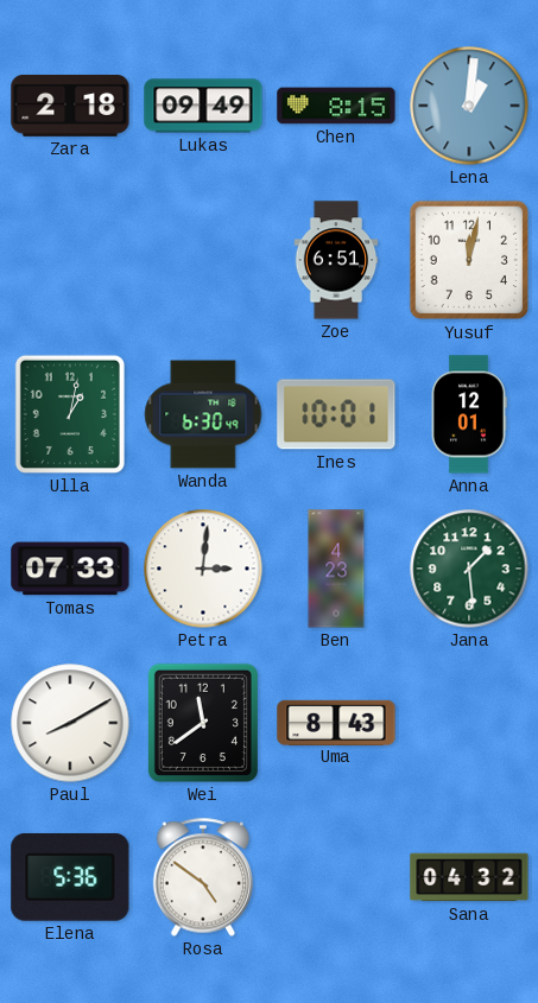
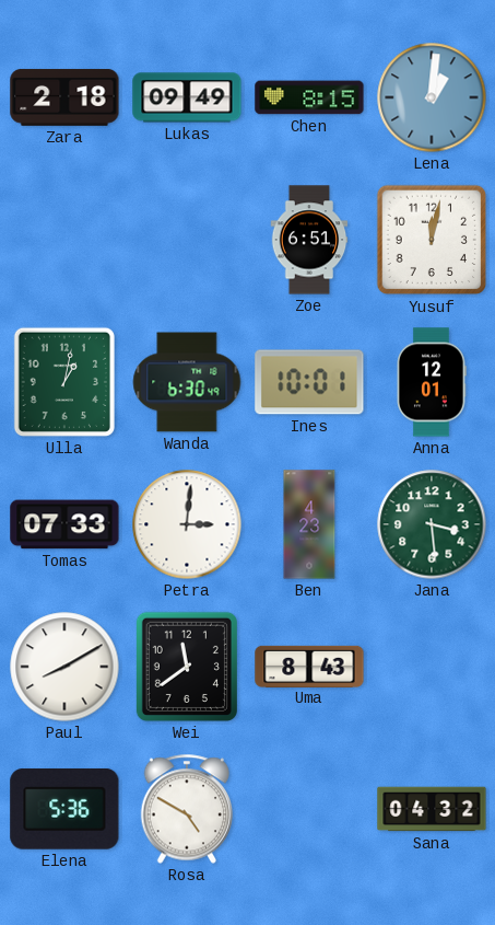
Jana: 1:29 -> 3:29 (432, 524)
Rosa: 4:51 -> 4:50 (187, 809)
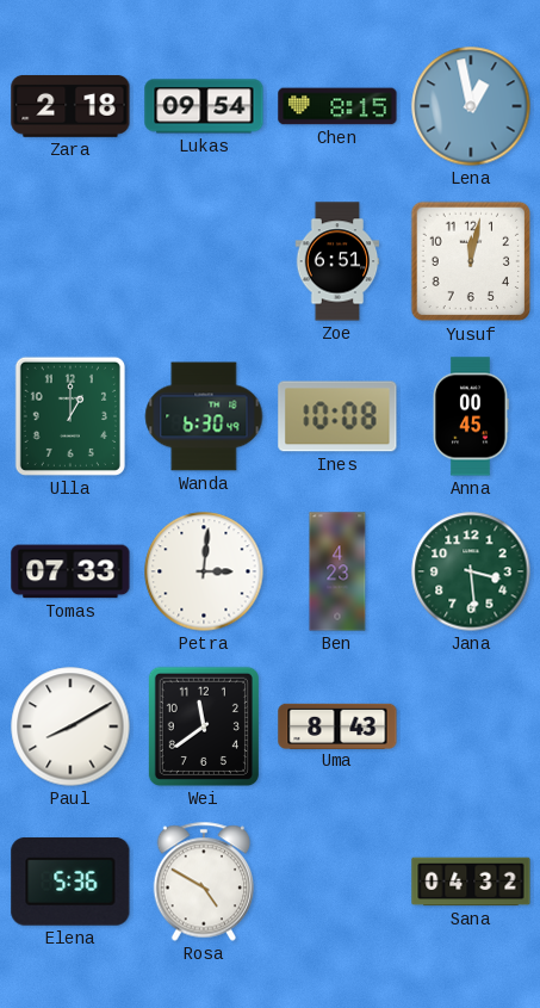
Lukas: 09:49 -> 09:54 (204, 106)
Lena: 1:01 -> 12:58 (471, 106)
Ulla: 1:02 -> 1:00 (70, 416)
Ines: 10:01 -> 10:08 (337, 416)
Anna: 12:01 -> 00:45 (471, 416)
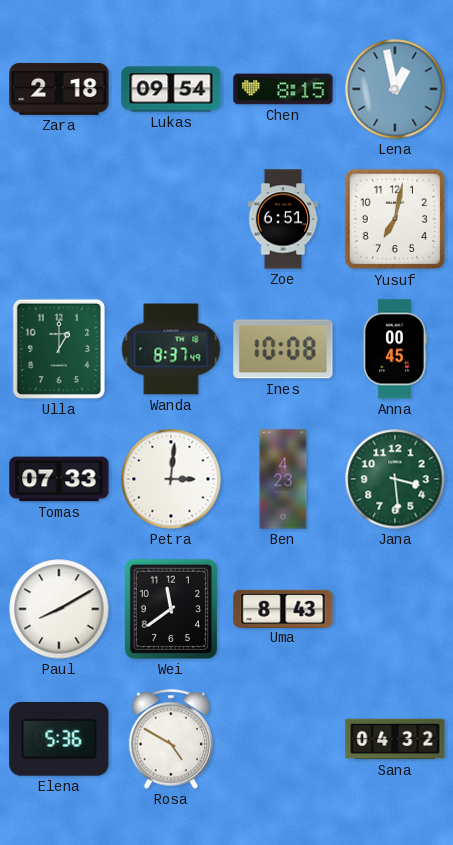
Yusuf: 12:02 -> 7:02 (395, 219)
Wanda: 6:30 -> 8:37 (171, 349)
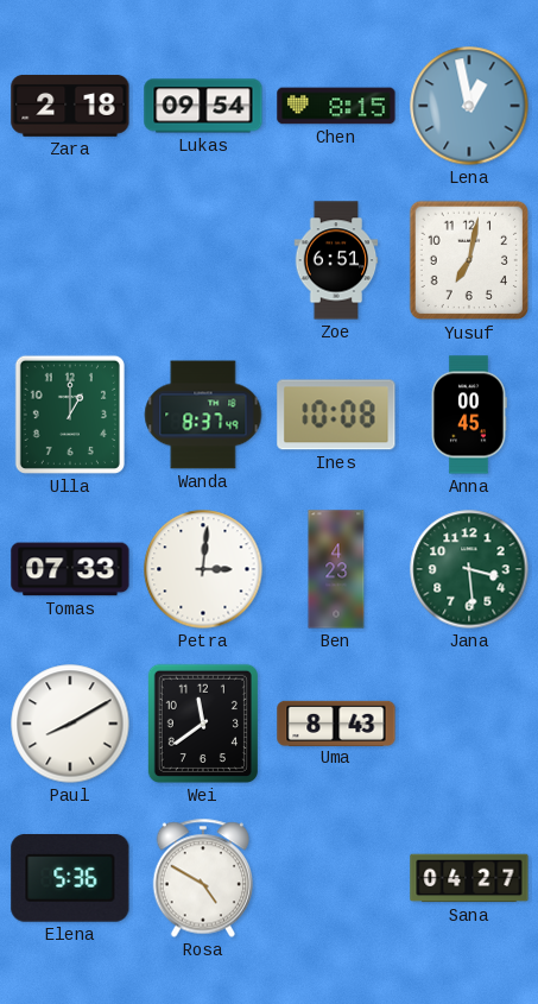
Sana: 04:32 -> 04:27 (469, 878)
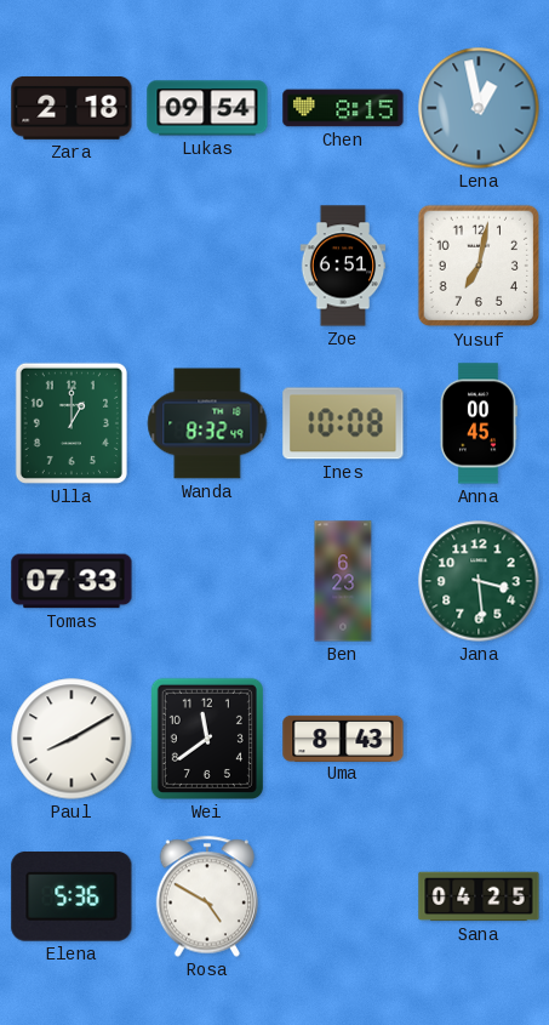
Wanda: 8:37 -> 8:32 (207, 423)
Petra: 3:01 -> none (203, 569)
Ben: 4:23 -> 6:23 (343, 581)
Sana: 04:27 -> 04:25 (479, 896)
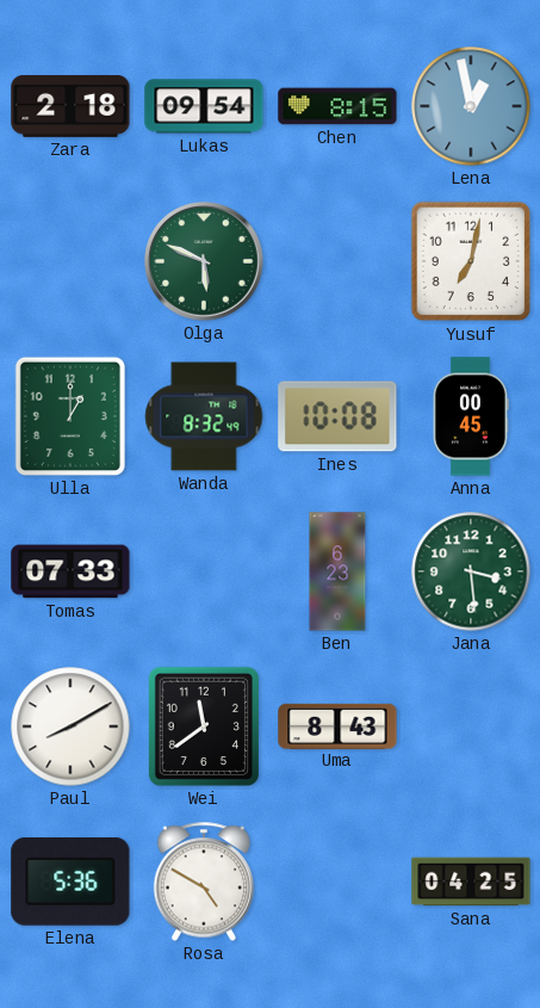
Olga: none -> 5:49 (204, 261)
Zoe: 6:51 -> none (343, 266)
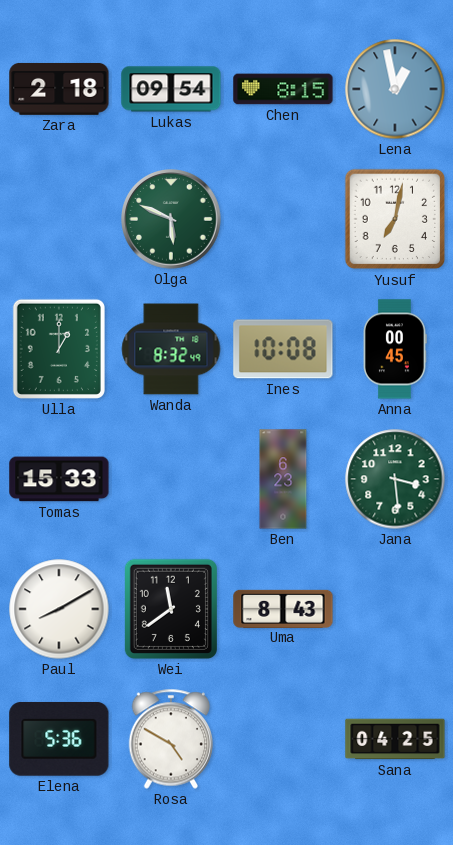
Tomas: 07:33 -> 15:33 (59, 479)
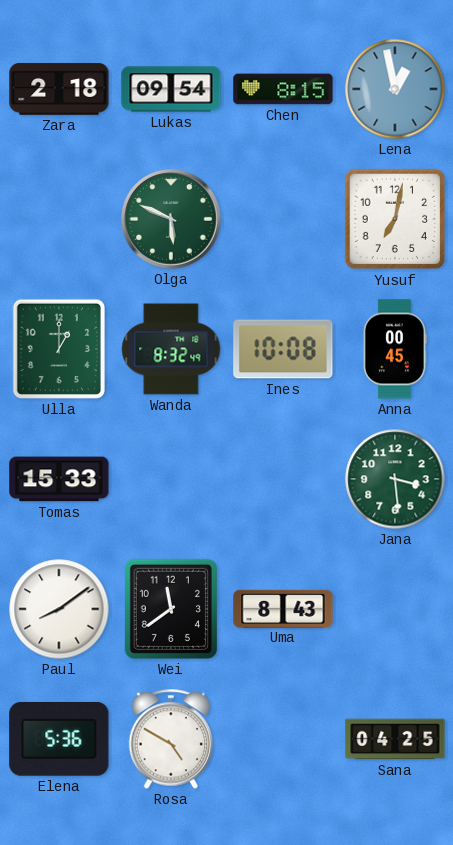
Ben: 6:23 -> none (283, 479)
Paul: 8:10 -> 8:09 (59, 609)
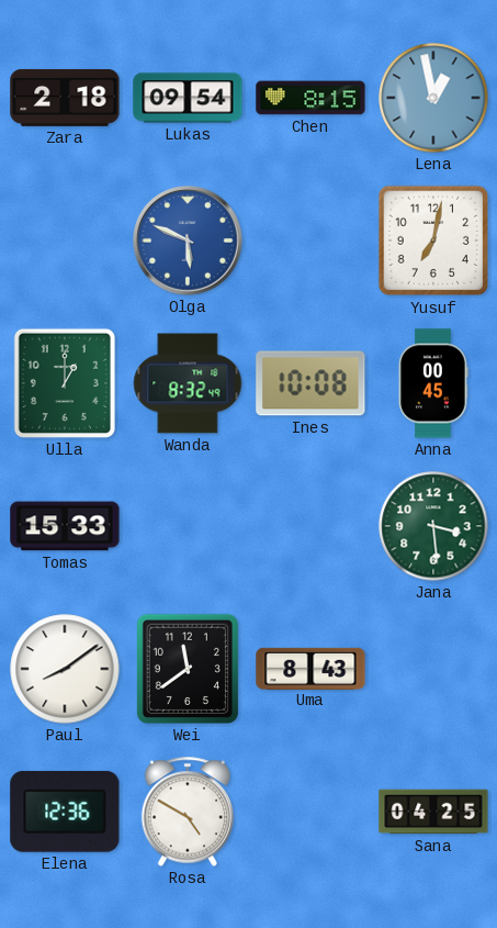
Olga dial: green -> blue (188, 241)
Elena: 5:36 -> 12:36 (65, 812)
